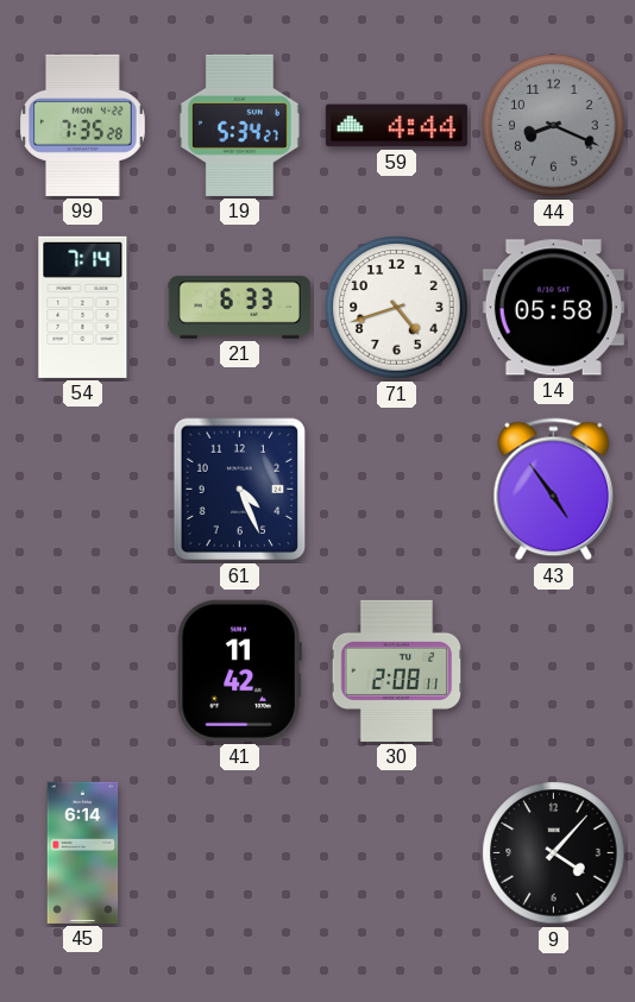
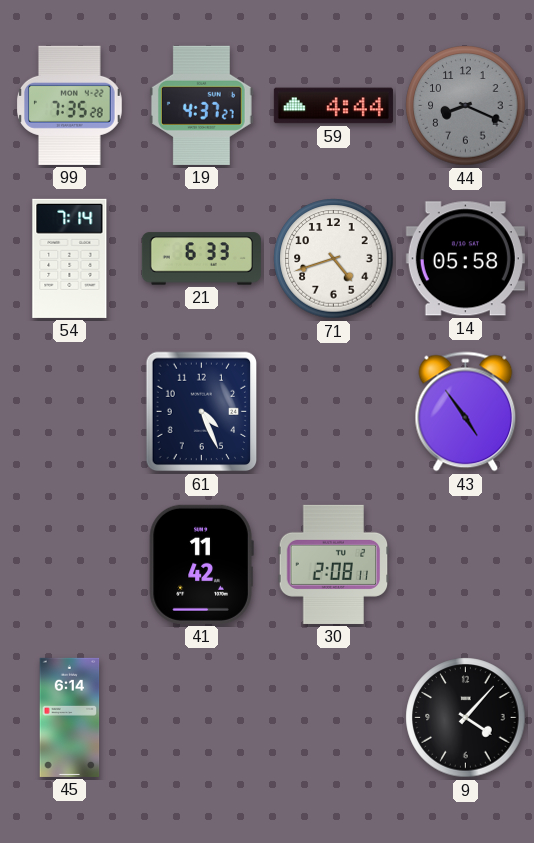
19: 5:34 -> 4:37 (201, 105)
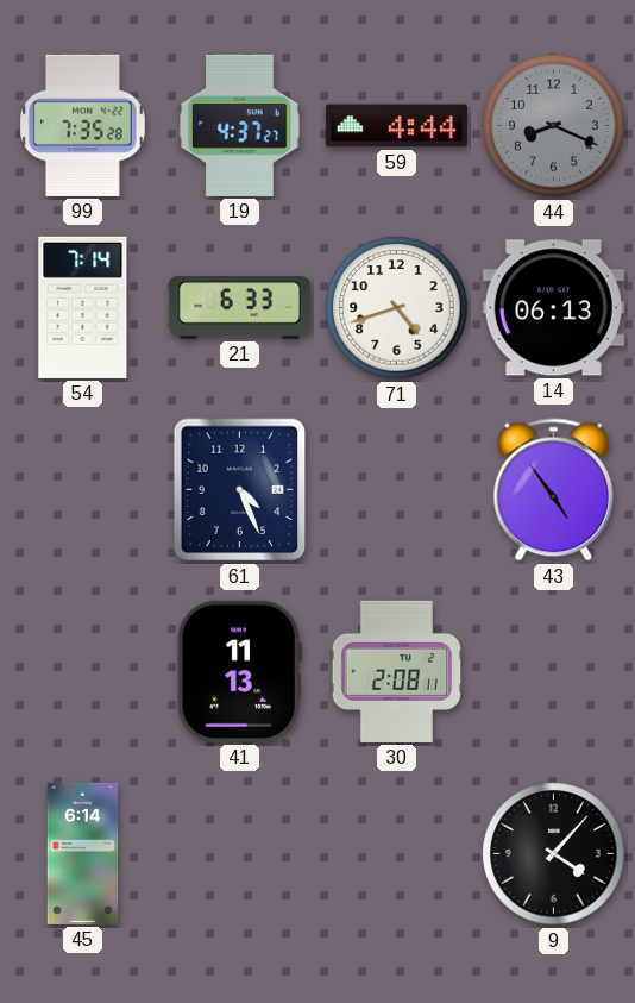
14: 05:58 -> 06:13 (553, 308)
41: 11:42 -> 11:13 (239, 671)
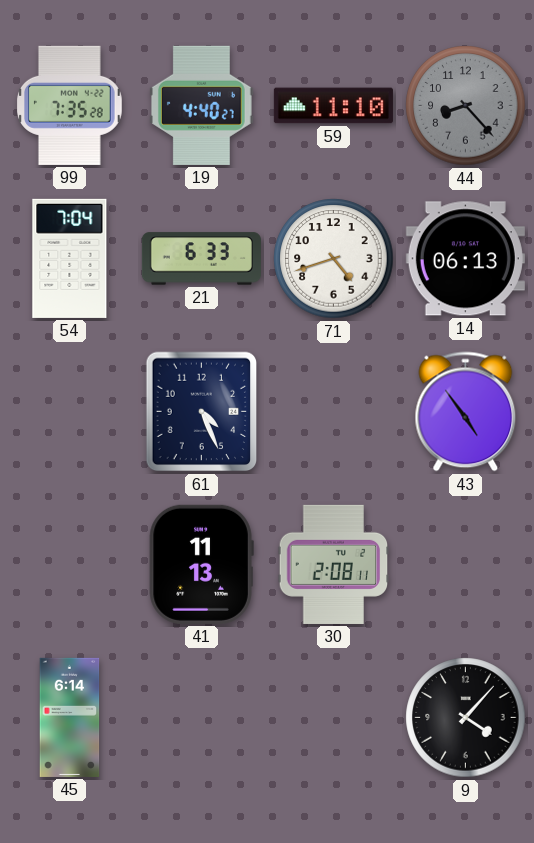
19: 4:37 -> 4:40 (201, 105)
59: 4:44 -> 11:10 (333, 106)
44: 8:19 -> 8:23 (466, 106)
54: 7:14 -> 7:04 (70, 258)
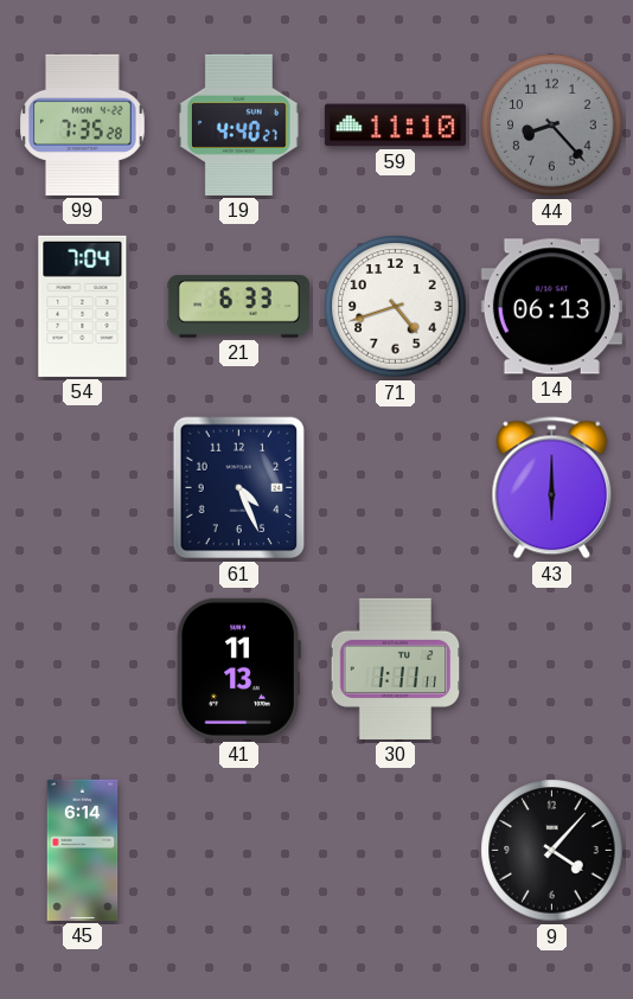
43: 4:54 -> 6:00 (552, 488)
30: 2:08 -> 1:11 (396, 668)
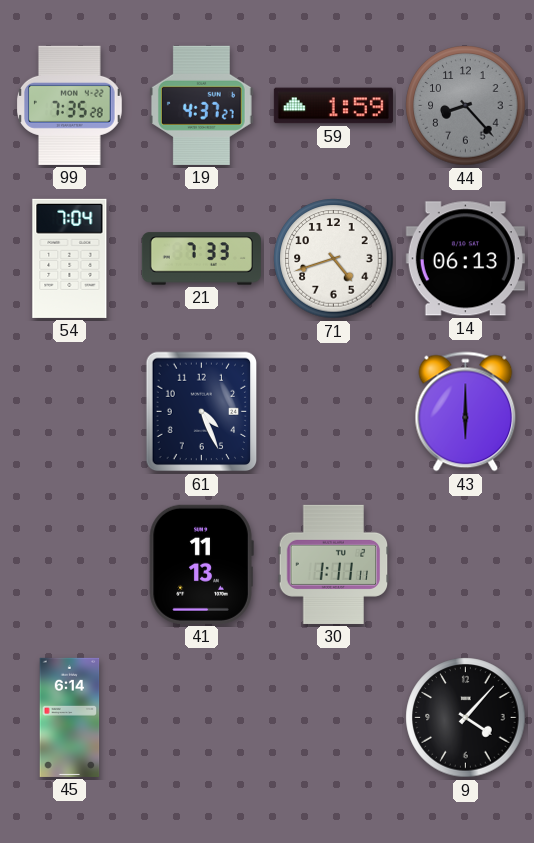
19: 4:40 -> 4:37 (201, 105)
59: 11:10 -> 1:59 (333, 106)
21: 6:33 -> 7:33 (201, 259)
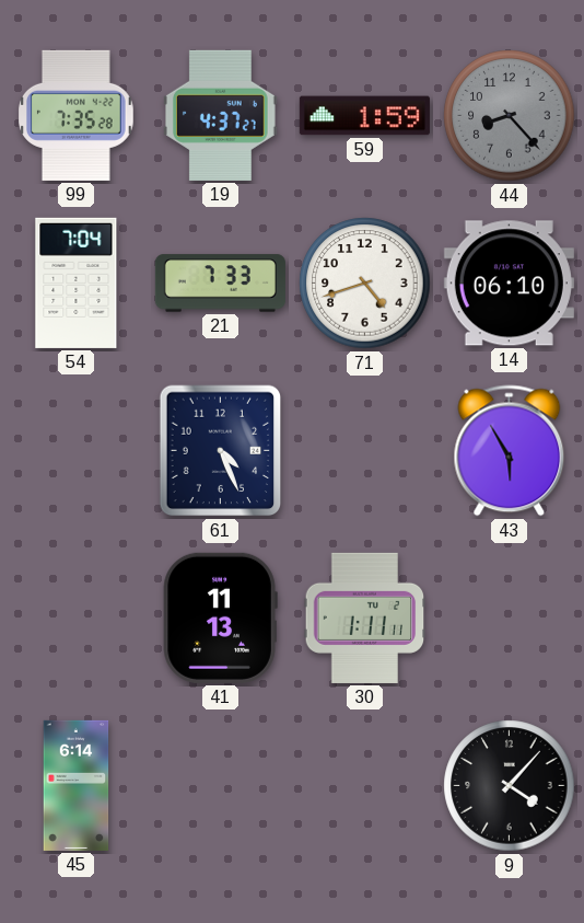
14: 06:13 -> 06:10 (509, 284)
43: 6:00 -> 5:55 (510, 451)
